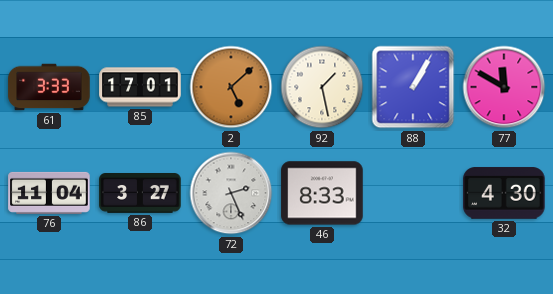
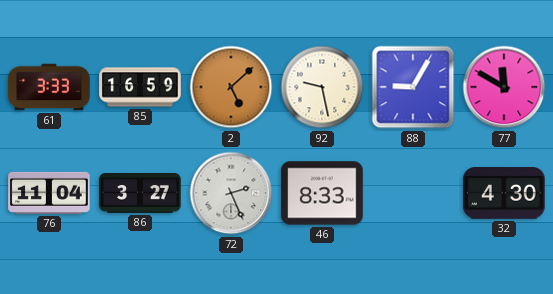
85: 17:01 -> 16:59 (140, 87)
92: 1:28 -> 9:28 (322, 87)
88: 1:05 -> 9:05 (413, 87)
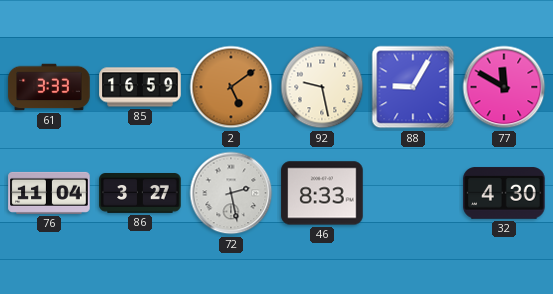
2: 5:08 -> 5:09 (231, 87)
72: 2:26 -> 2:28 (231, 193)
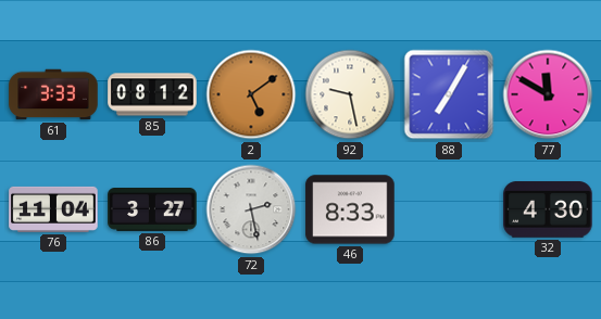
85: 16:59 -> 08:12 (152, 94)
88: 9:05 -> 7:05 (449, 94)
